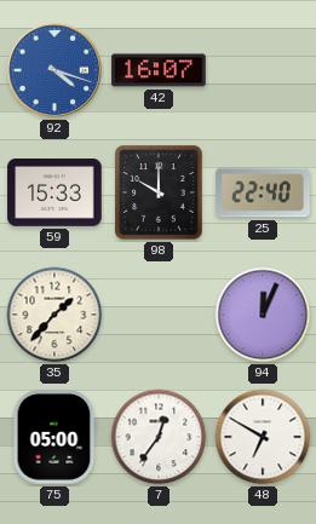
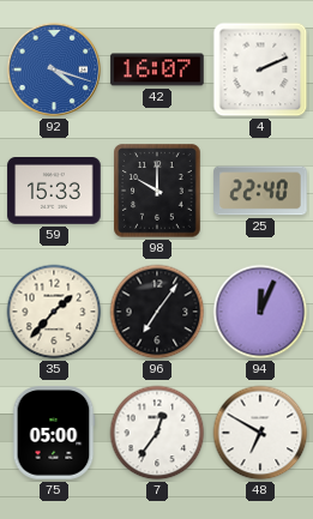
4: none -> 2:11 (260, 70)
96: none -> 7:06 (157, 312)
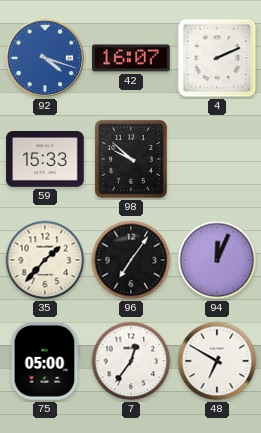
98: 10:00 -> 9:52 (131, 159)
25: 22:40 -> none (260, 191)
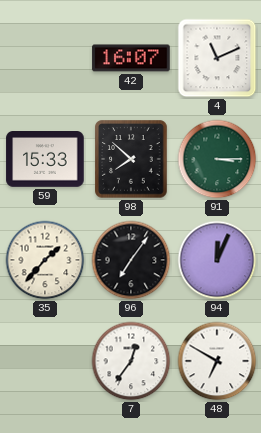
92: 4:18 -> none (45, 58)
4: 2:11 -> 11:11 (217, 58)
98: 9:52 -> 7:52 (131, 159)
91: none -> 3:15 (217, 159)
75: 05:00 -> none (45, 361)
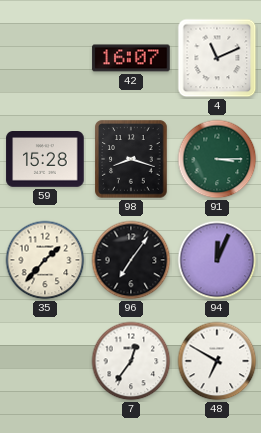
59: 15:33 -> 15:28 (45, 160)
98: 7:52 -> 8:18 (131, 159)
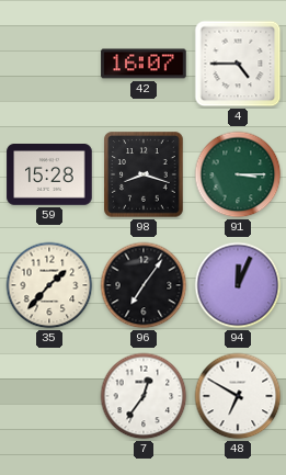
4: 11:11 -> 4:45 (238, 64)
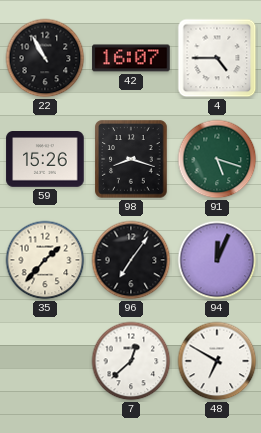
22: none -> 10:55 (45, 58)
59: 15:28 -> 15:26 (45, 160)
91: 3:15 -> 5:18 (217, 159)
7: 12:36 -> 12:38 (131, 361)
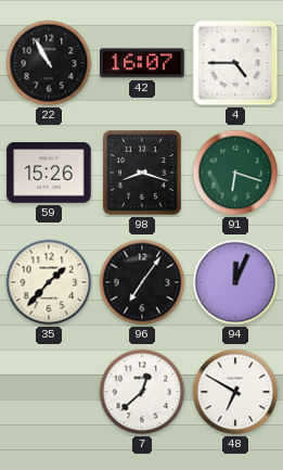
91: 5:18 -> 6:18 (235, 173)
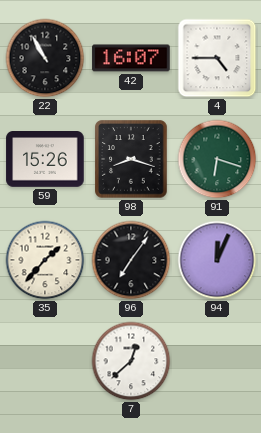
48: 6:50 -> none (235, 392)
